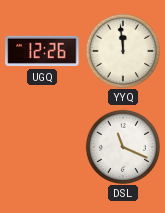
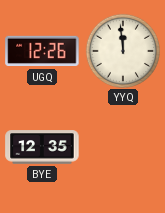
BYE: none -> 12:35 (42, 147)
DSL: 11:19 -> none (122, 146)
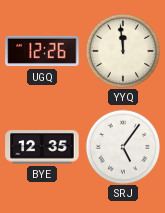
SRJ: none -> 5:06 (122, 146)
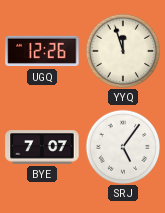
YYQ: 11:59 -> 11:57 (122, 50)
BYE: 12:35 -> 7:07 (42, 147)
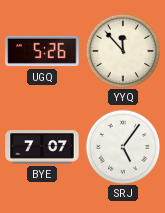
UGQ: 12:26 -> 5:26 (42, 51)
YYQ: 11:57 -> 11:53 (122, 50)
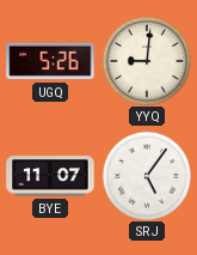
YYQ: 11:53 -> 9:01 (146, 60)
BYE: 7:07 -> 11:07 (50, 176)
